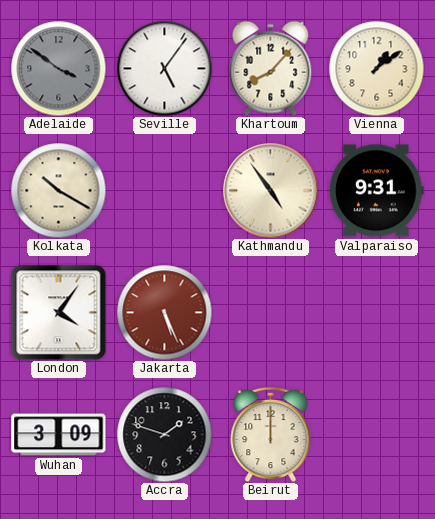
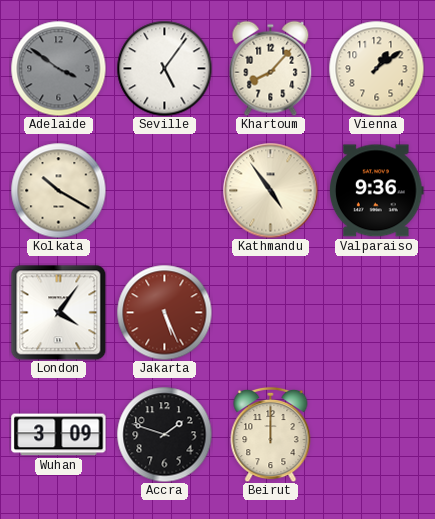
Valparaiso: 9:31 -> 9:36 (377, 191)
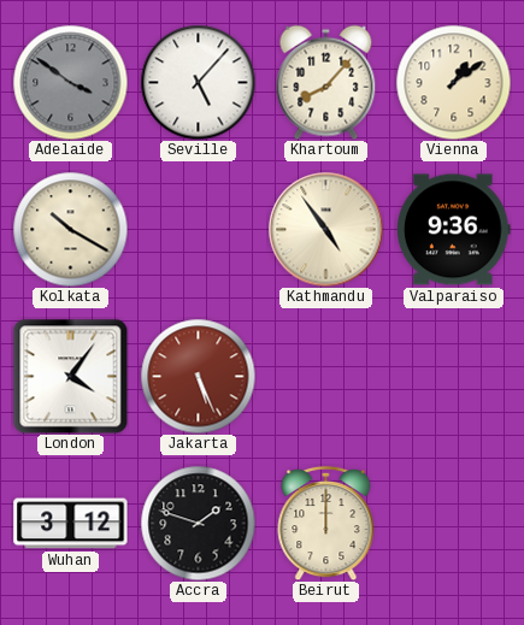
Seville: 5:06 -> 5:07 (198, 82)
Wuhan: 3:09 -> 3:12 (71, 524)
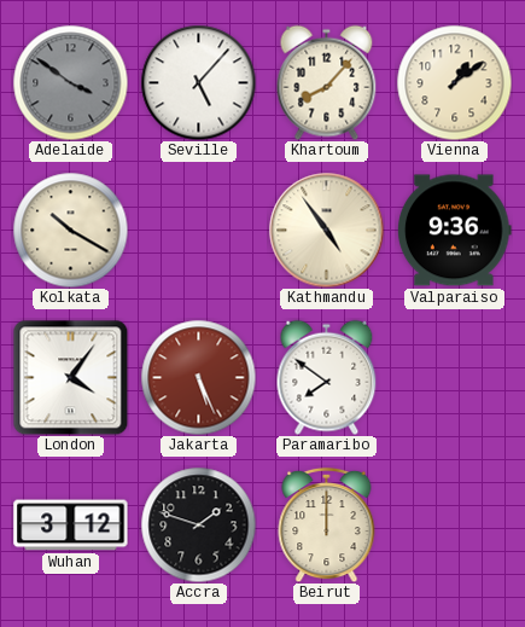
Paramaribo: none -> 7:51 (327, 377)
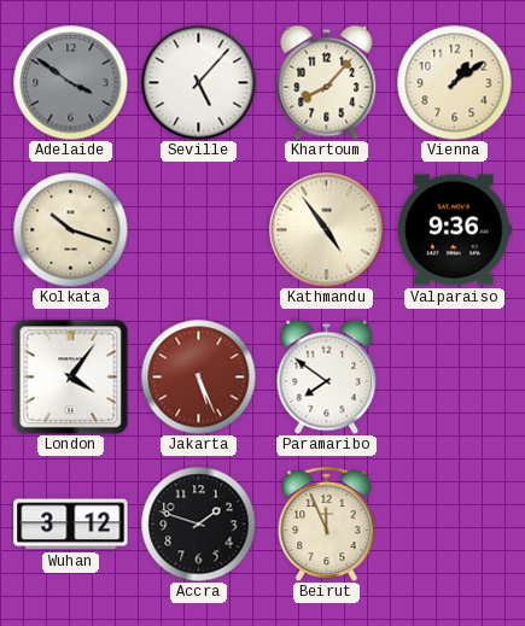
Kolkata: 10:20 -> 10:18 (70, 229)
Beirut: 12:00 -> 11:56 (327, 523)
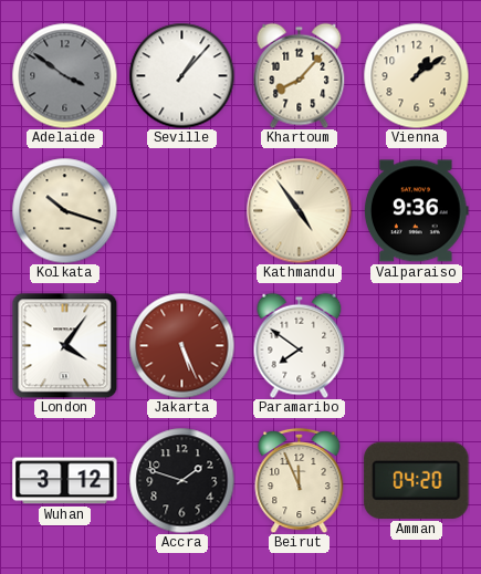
Seville: 5:07 -> 1:07 (181, 75)
Amman: none -> 04:20 (417, 480)
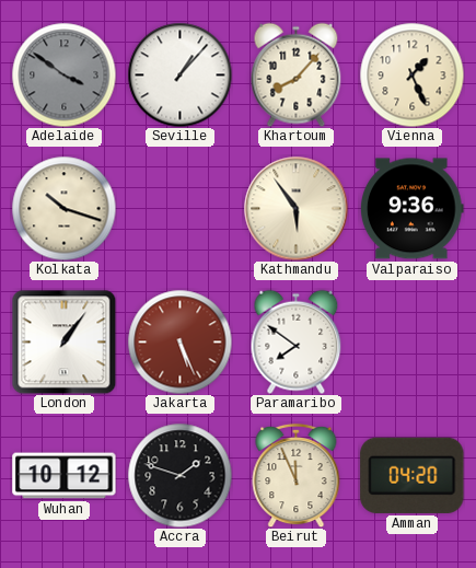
Vienna: 1:09 -> 1:26 (411, 74)
Kathmandu: 4:54 -> 5:54 (295, 208)
London: 4:06 -> 1:06 (63, 341)
Wuhan: 3:12 -> 10:12 (65, 476)
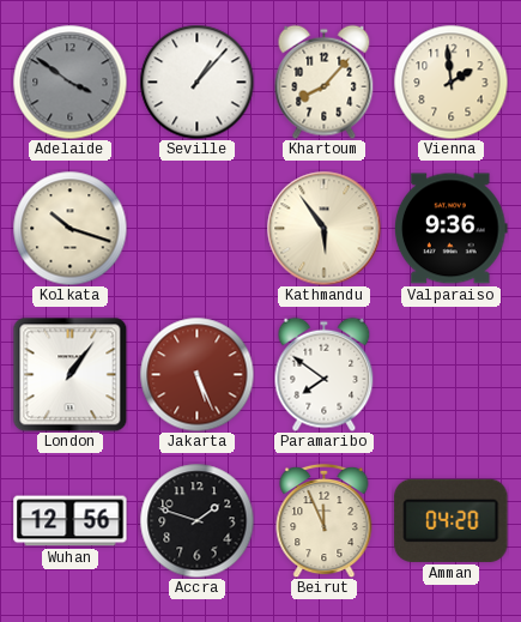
Vienna: 1:26 -> 1:59 (450, 81)
Wuhan: 10:12 -> 12:56 (71, 521)
